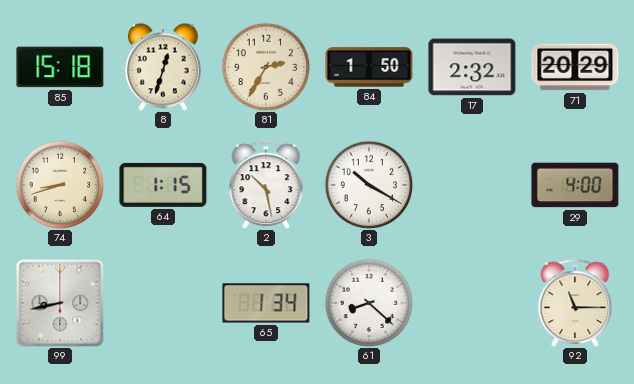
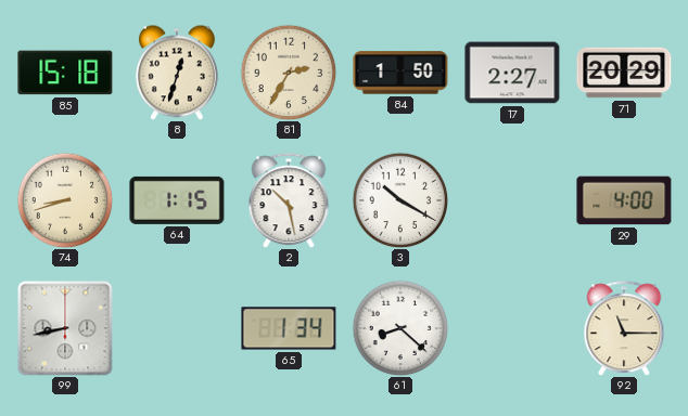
17: 2:32 -> 2:27 (512, 73)
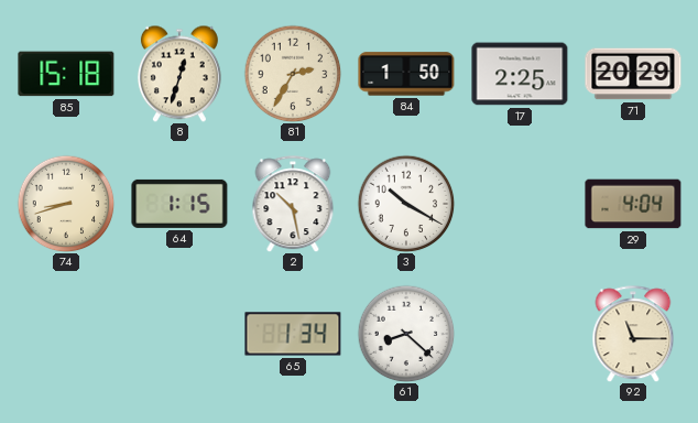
17: 2:27 -> 2:25 (520, 74)
29: 4:00 -> 4:04 (633, 204)
99: 8:43 -> none (65, 328)
